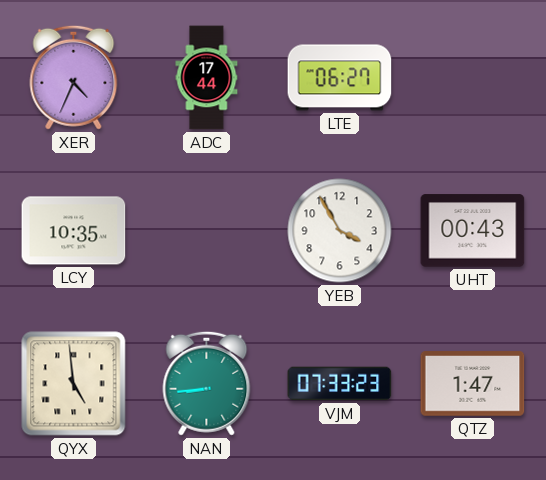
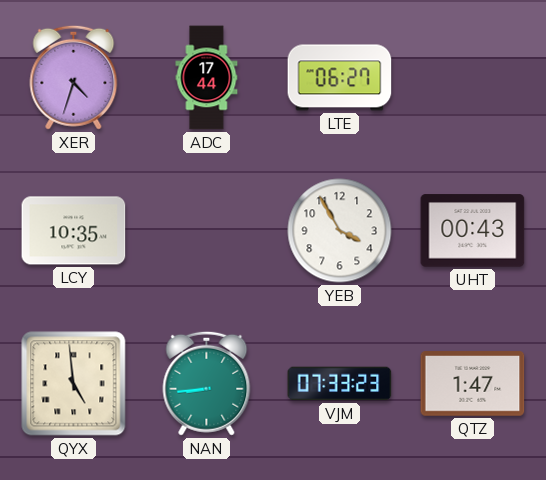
XER: 4:34 -> 4:33 (74, 77)
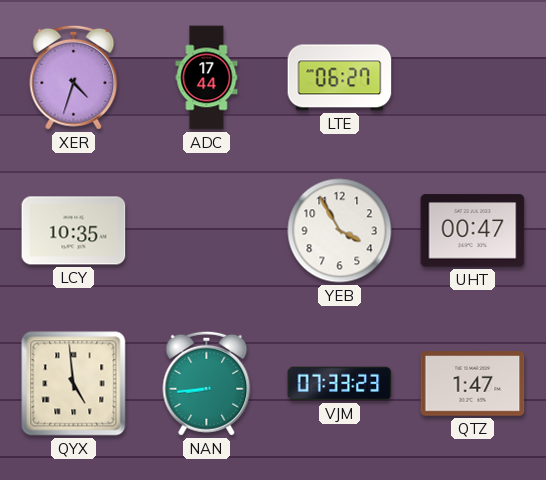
UHT: 00:43 -> 00:47 (473, 231)
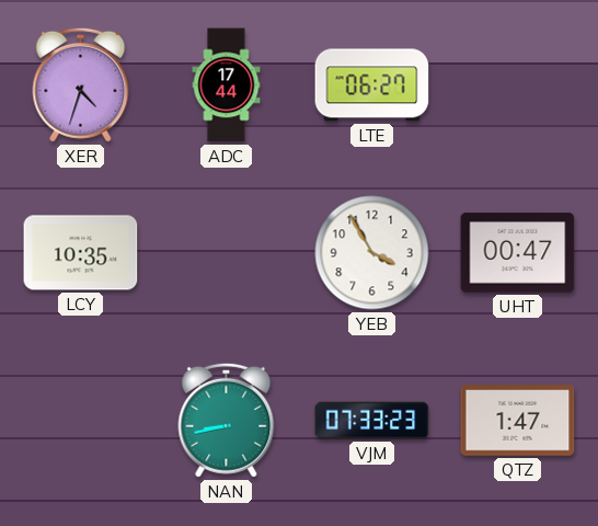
QYX: 4:59 -> none (74, 384)
NAN: 8:44 -> 8:43 (227, 420)
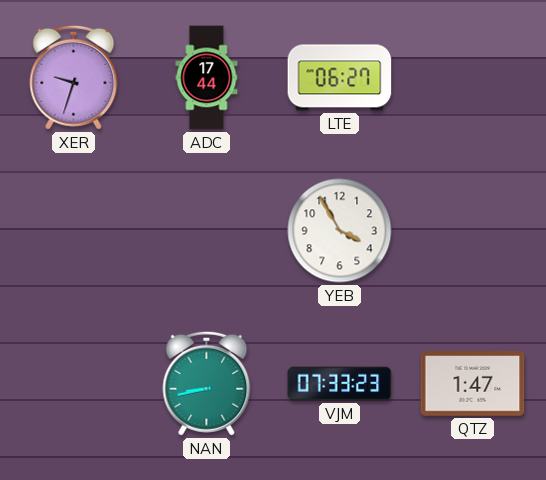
XER: 4:33 -> 9:33 (74, 77)
LCY: 10:35 -> none (81, 253)
UHT: 00:47 -> none (518, 253)
